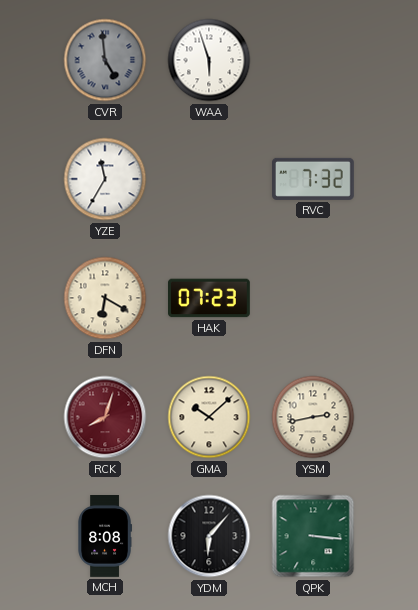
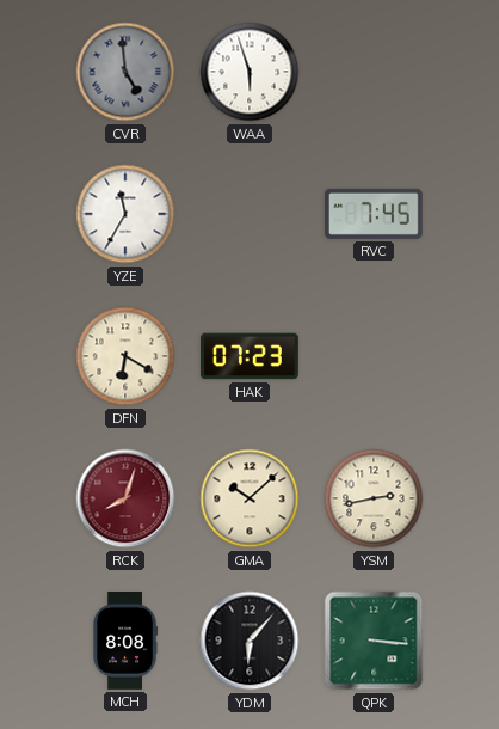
RVC: 7:32 -> 7:45 (375, 214)
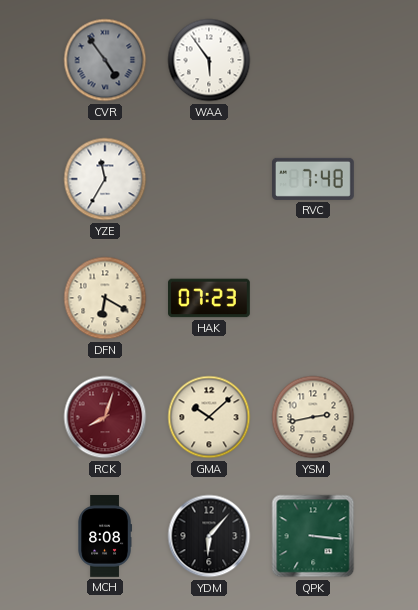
CVR: 4:59 -> 4:54 (105, 60)
WAA: 5:57 -> 5:54 (209, 60)
RVC: 7:45 -> 7:48 (314, 179)
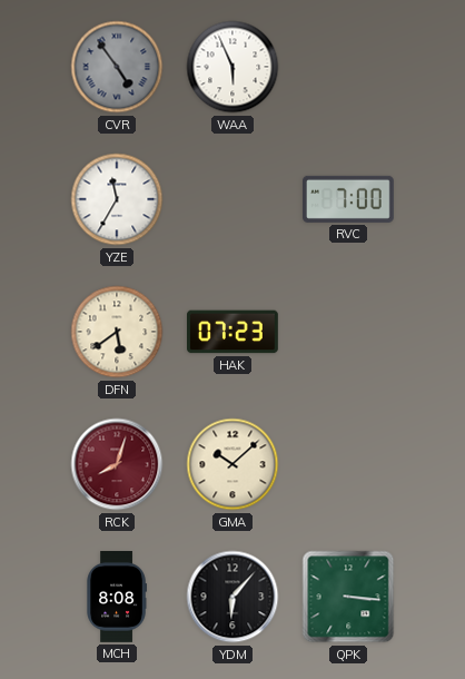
WAA: 5:54 -> 5:56 (233, 67)
RVC: 7:48 -> 7:00 (349, 199)
DFN: 6:20 -> 5:39 (117, 332)
YSM: 2:43 -> none (313, 417)
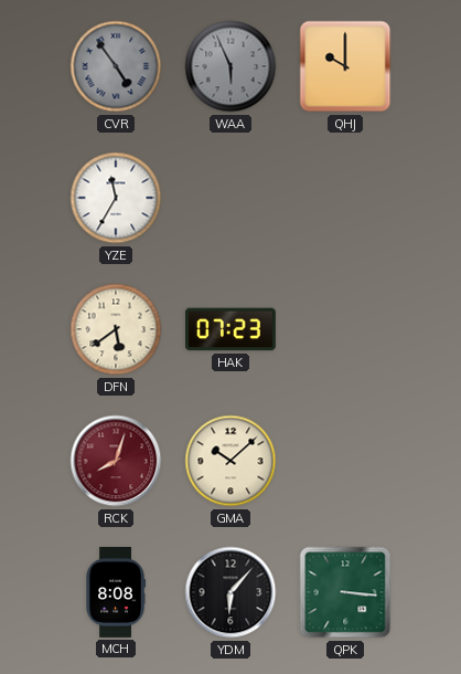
WAA dial: white -> grey (230, 66)
QHJ: none -> 10:00 (345, 66)
RVC: 7:00 -> none (349, 199)
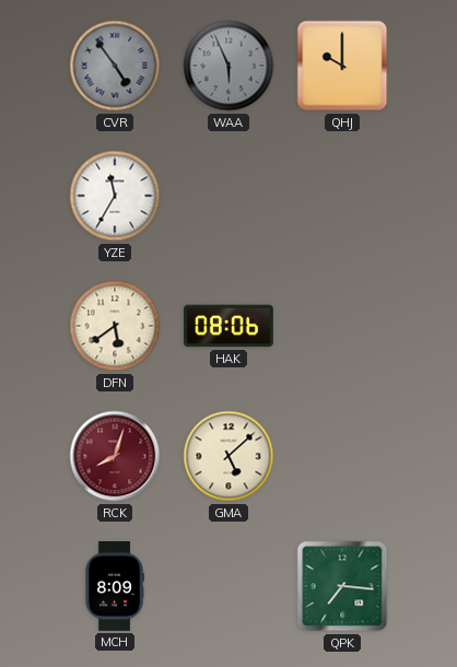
HAK: 07:23 -> 08:06 (230, 326)
GMA: 10:08 -> 5:08 (228, 456)
MCH: 8:08 -> 8:09 (115, 587)
YDM: 6:07 -> none (230, 592)
QPK: 3:16 -> 7:16 (342, 586)
